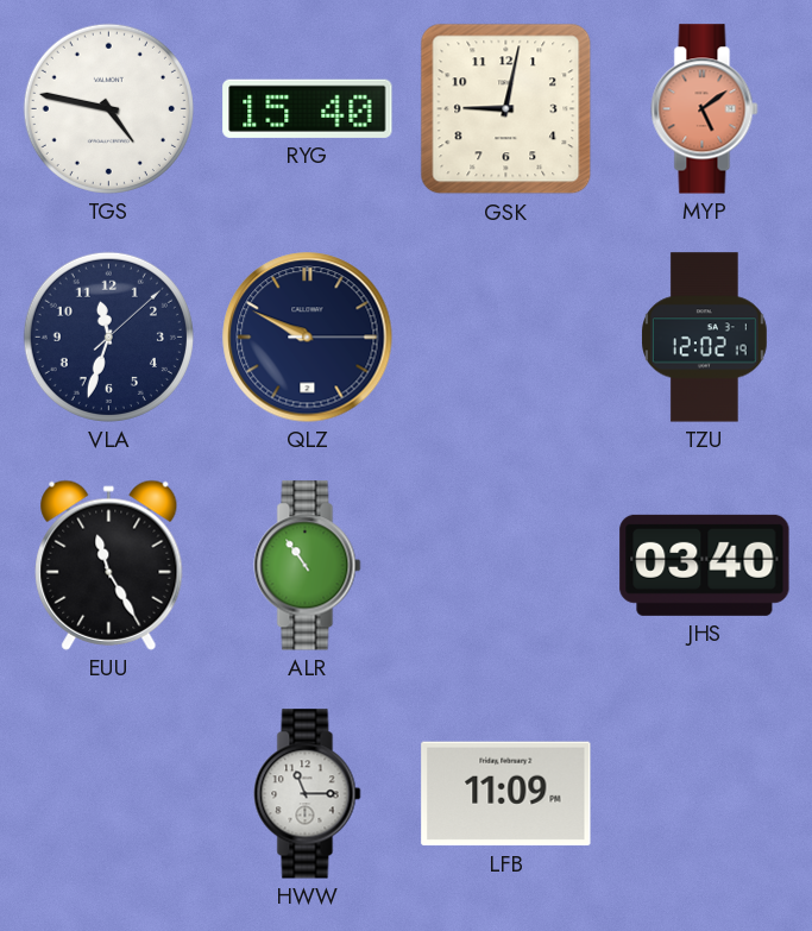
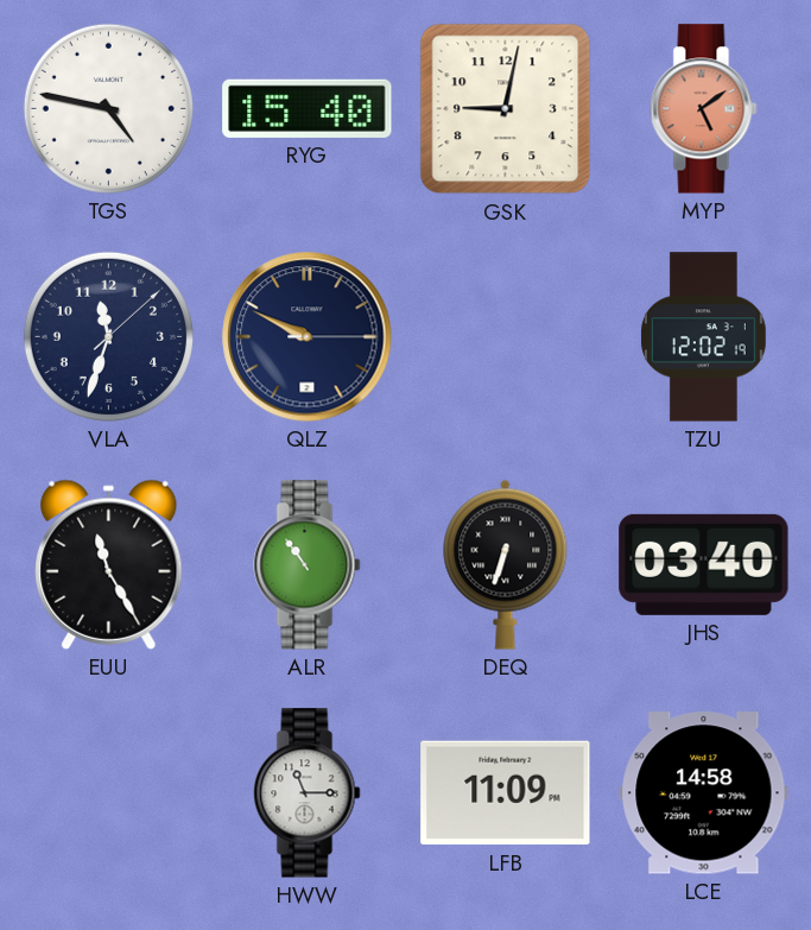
DEQ: none -> 6:33 (506, 564)
LCE: none -> 14:58 (704, 793)
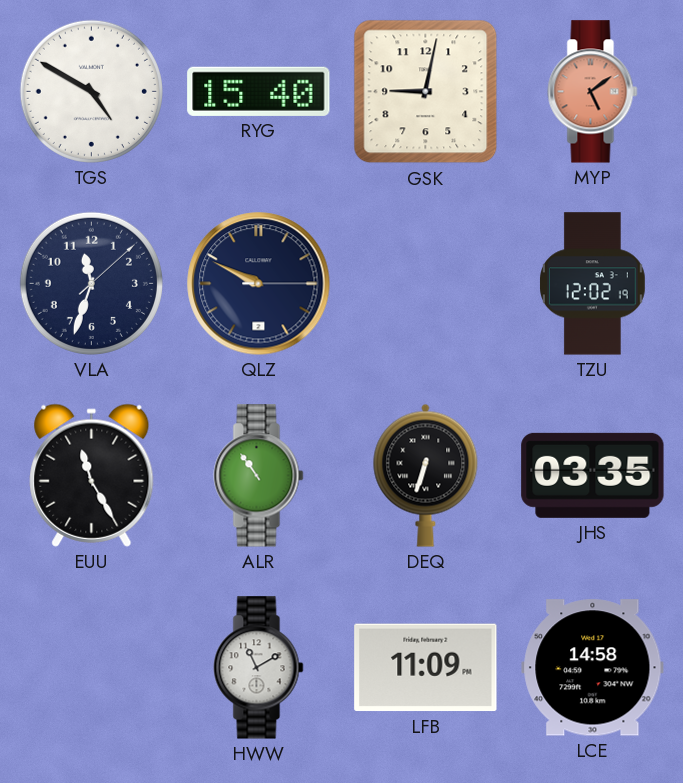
TGS: 4:47 -> 4:50 (91, 91)
JHS: 03:40 -> 03:35 (593, 475)
HWW: 11:15 -> 11:10 (259, 668)
